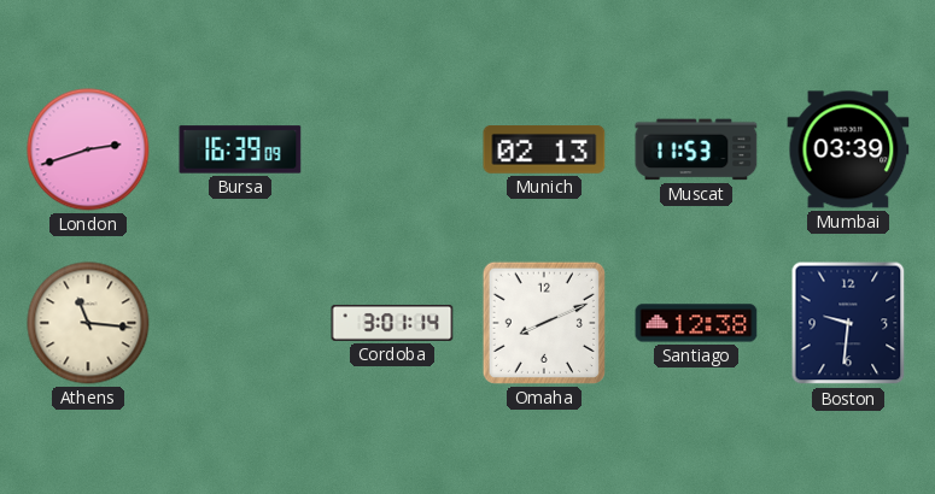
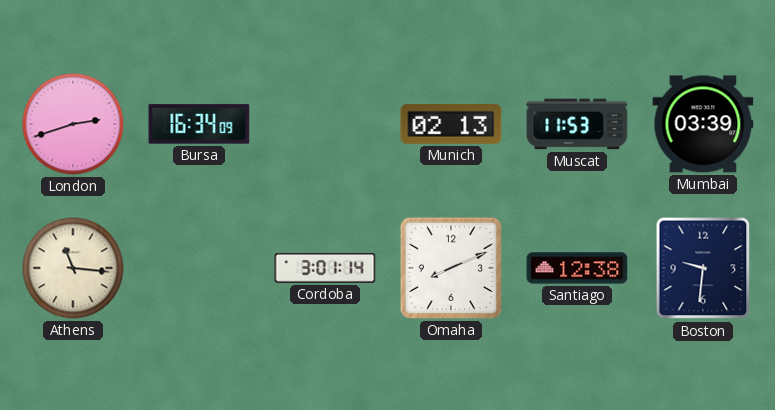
Bursa: 16:39 -> 16:34 (199, 124)
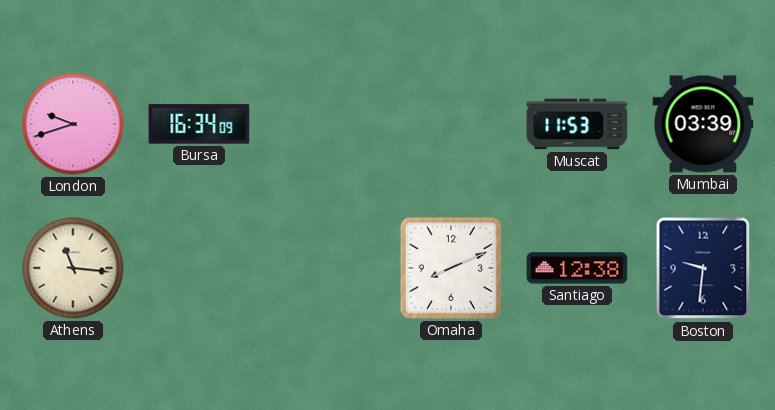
London: 2:42 -> 9:42 (73, 124)
Munich: 02:13 -> none (451, 125)
Cordoba: 3:01 -> none (325, 268)
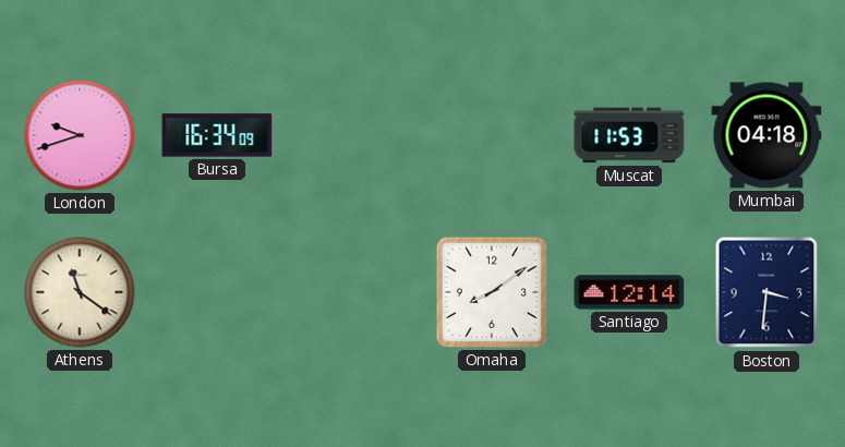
Mumbai: 03:39 -> 04:18 (766, 135)
Athens: 11:16 -> 11:21 (80, 292)
Omaha: 8:11 -> 8:09 (492, 292)
Santiago: 12:38 -> 12:14 (629, 292)
Boston: 9:31 -> 3:31 (766, 292)
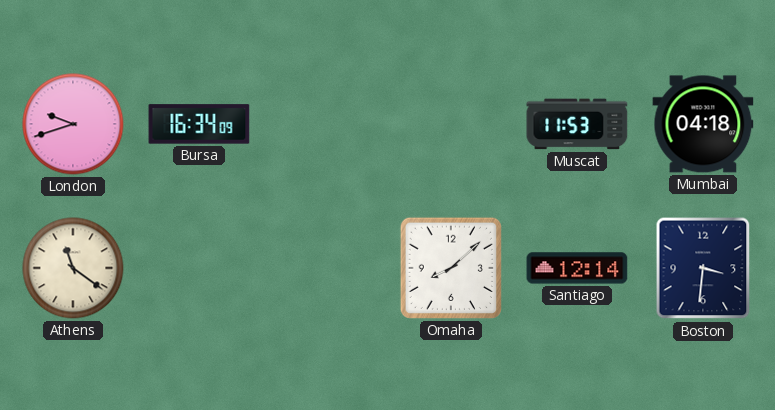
Omaha: 8:09 -> 8:08 (451, 268)
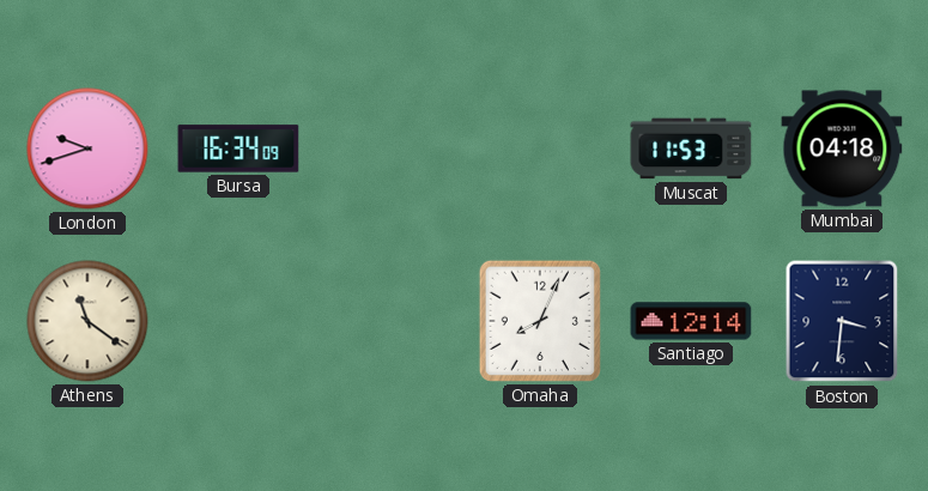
Omaha: 8:08 -> 8:04 (540, 321)
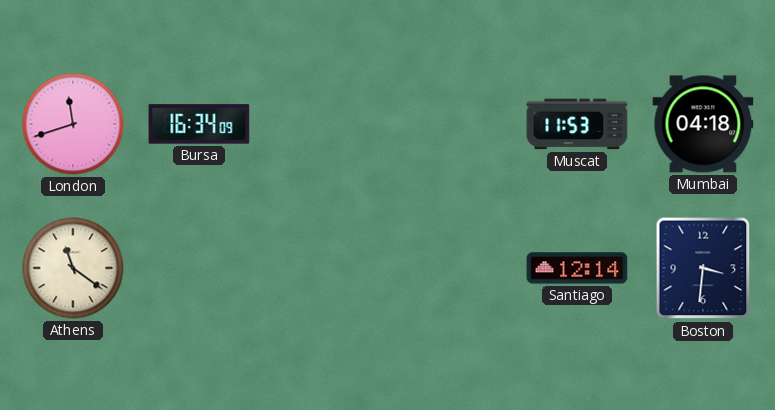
London: 9:42 -> 11:42 (73, 124)
Omaha: 8:04 -> none (540, 321)
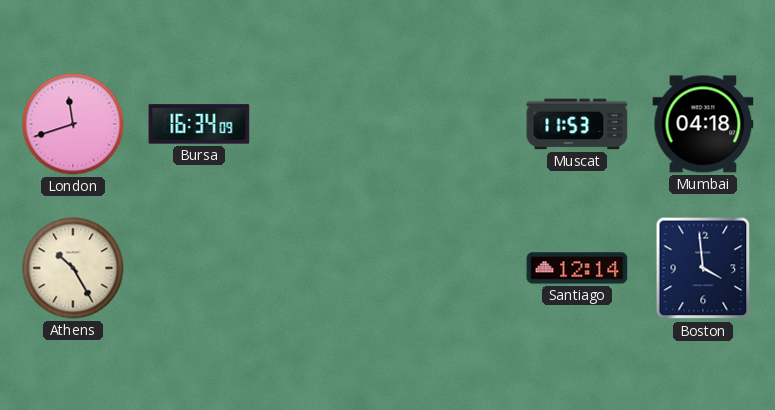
Athens: 11:21 -> 10:25 (73, 268)
Boston: 3:31 -> 3:59 (703, 268)
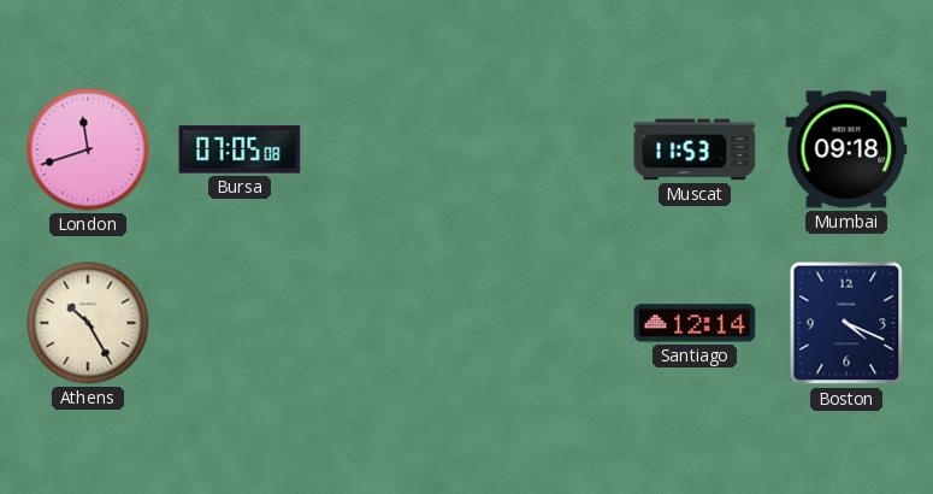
Bursa: 16:34 -> 07:05 (240, 149)
Mumbai: 04:18 -> 09:18 (846, 149)
Boston: 3:59 -> 4:19 (846, 323)
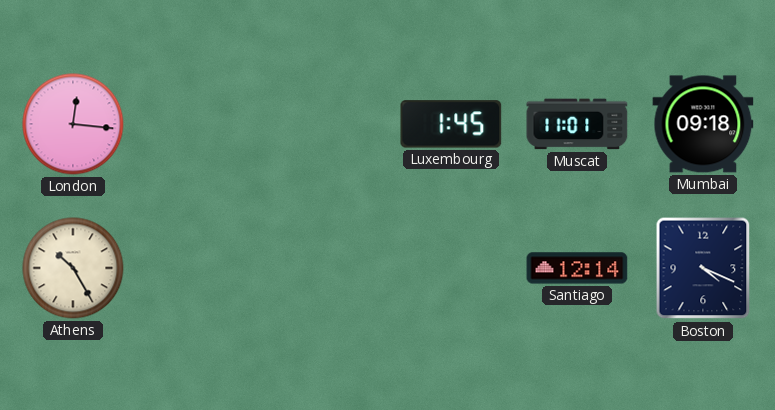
London: 11:42 -> 12:16 (73, 124)
Bursa: 07:05 -> none (240, 149)
Luxembourg: none -> 1:45 (451, 124)
Muscat: 11:53 -> 11:01 (577, 124)
